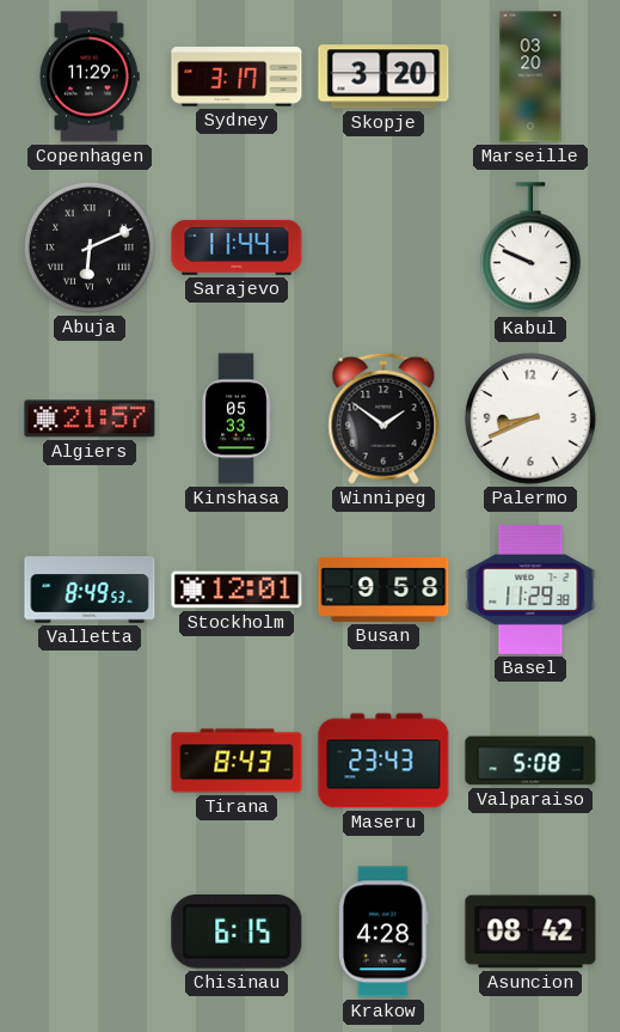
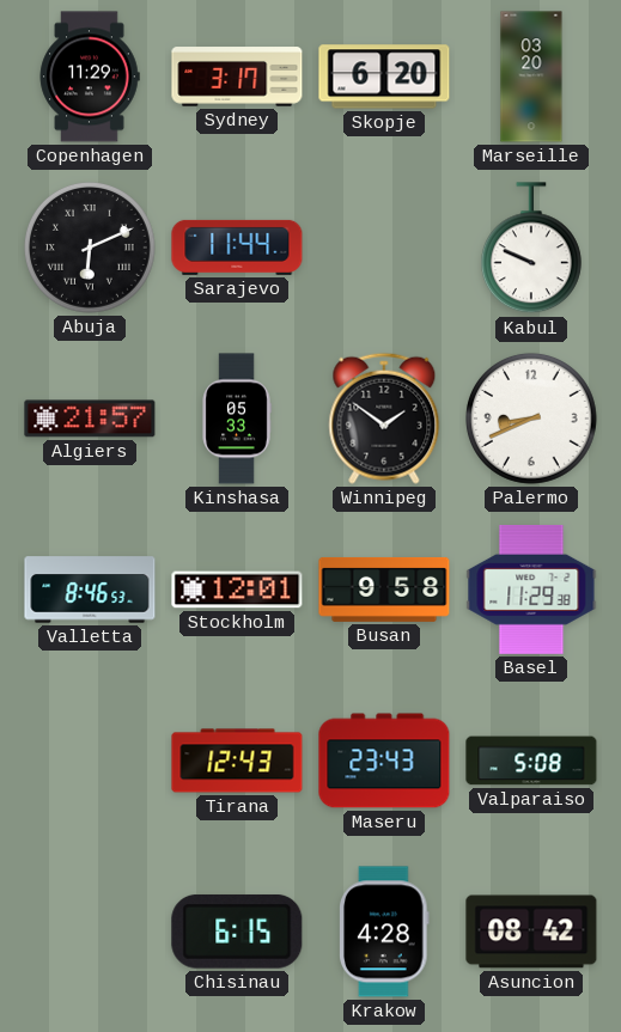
Skopje: 3:20 -> 6:20 (384, 77)
Valletta: 8:49 -> 8:46 (90, 590)
Tirana: 8:43 -> 12:43 (237, 761)
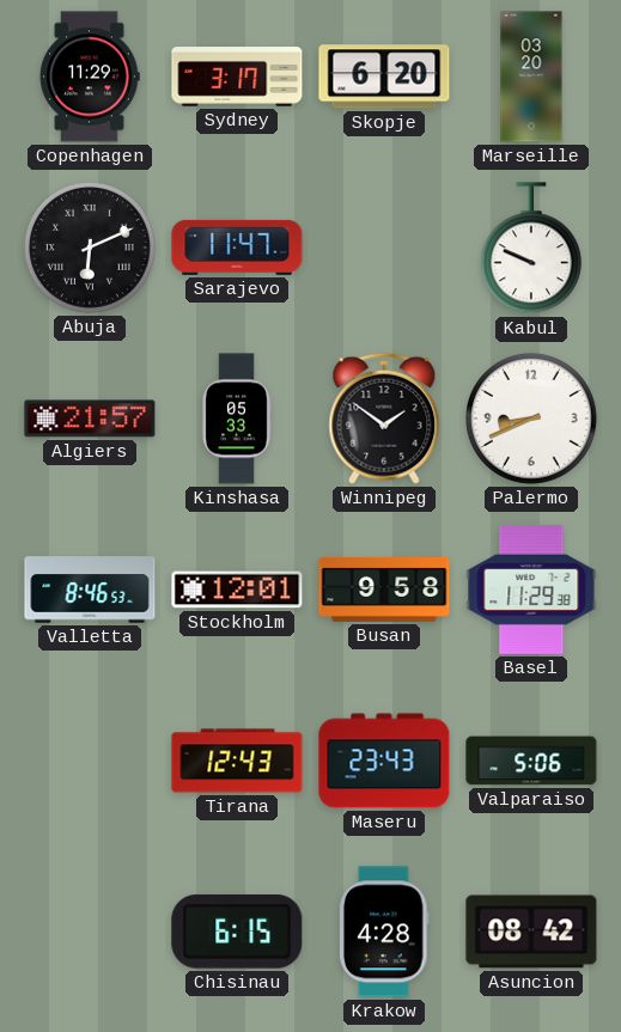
Sarajevo: 11:44 -> 11:47 (237, 248)
Valparaiso: 5:08 -> 5:06 (531, 761)
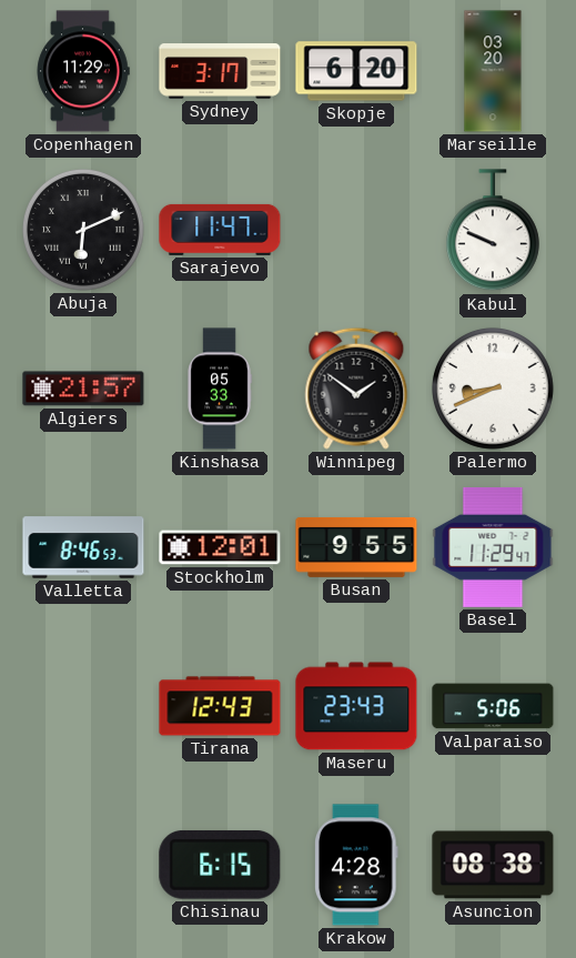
Busan: 9:58 -> 9:55 (356, 547)
Basel: 11:29:38 -> 11:29:47 (493, 547)
Asuncion: 08:42 -> 08:38 (493, 865)
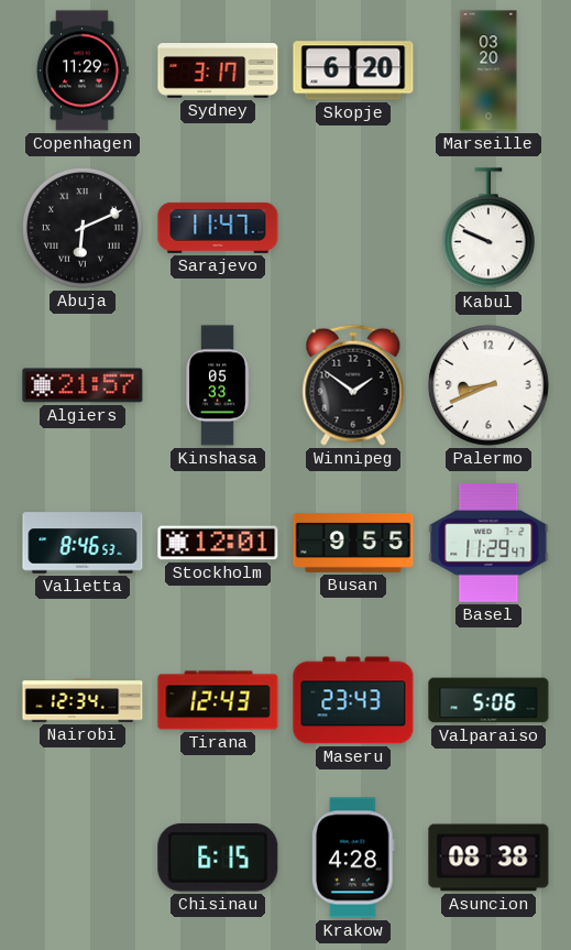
Nairobi: none -> 12:34 (83, 700)
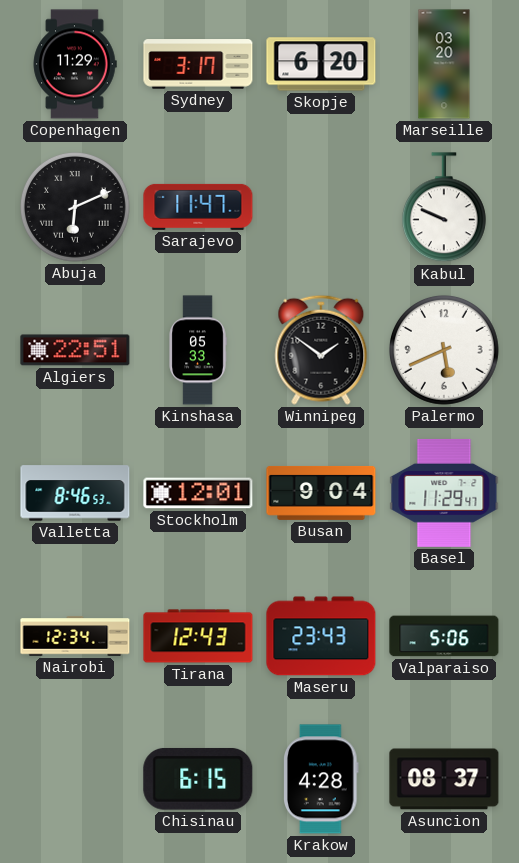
Algiers: 21:57 -> 22:51 (75, 350)
Palermo: 8:41 -> 5:41 (444, 350)
Busan: 9:55 -> 9:04 (321, 493)
Asuncion: 08:38 -> 08:37 (444, 779)
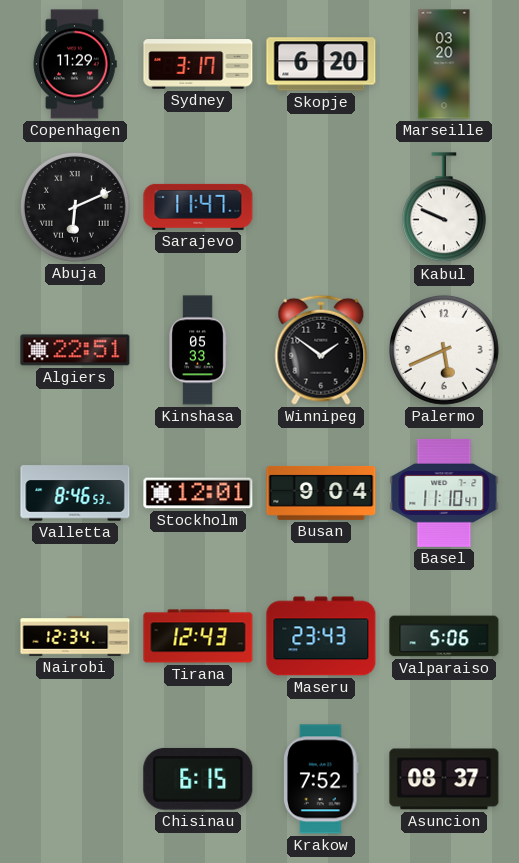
Basel: 11:29 -> 11:10 (444, 493)
Krakow: 4:28 -> 7:52 (322, 779)
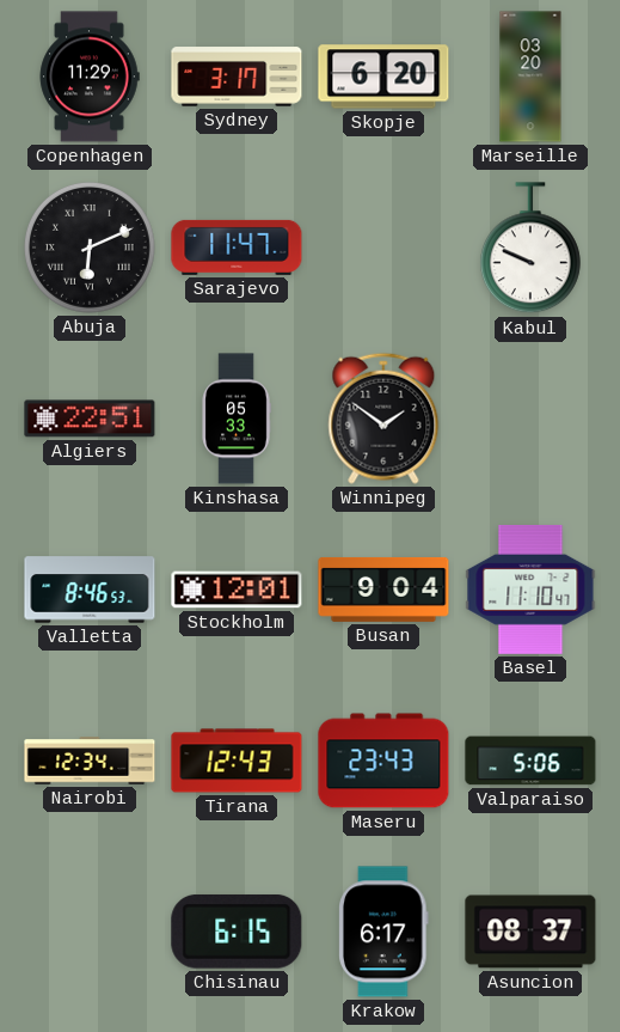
Palermo: 5:41 -> none (444, 350)
Krakow: 7:52 -> 6:17 (385, 932)
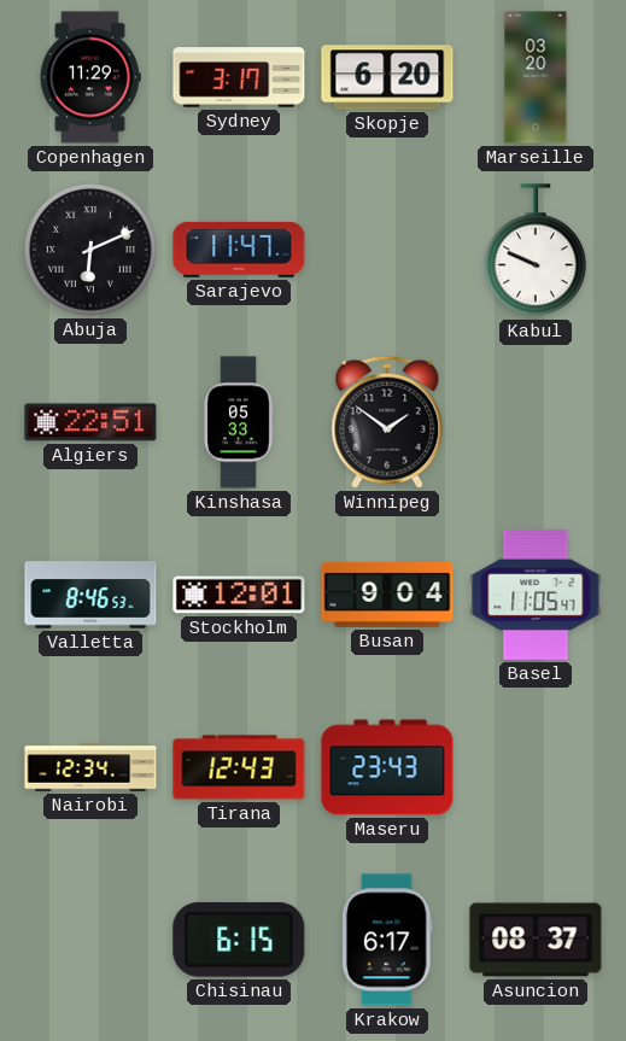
Basel: 11:10 -> 11:05 (536, 595)
Valparaiso: 5:06 -> none (530, 761)
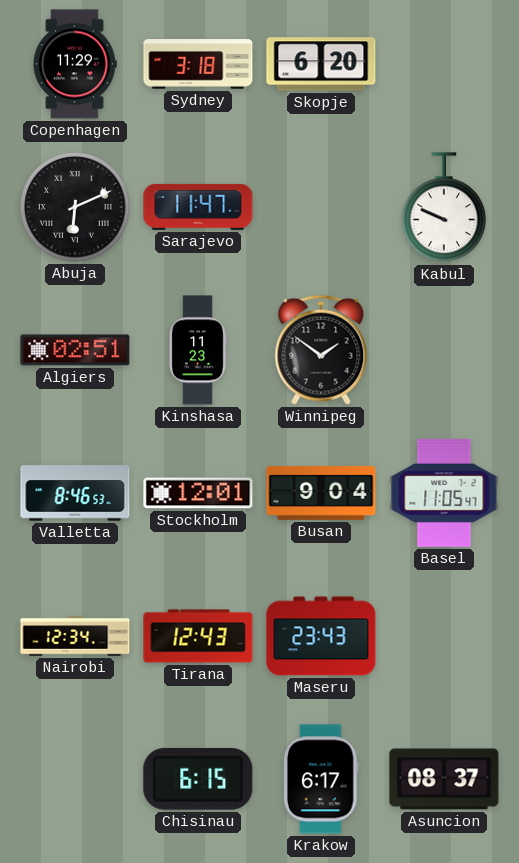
Sydney: 3:17 -> 3:18 (198, 64)
Marseille: 03:20 -> none (536, 77)
Algiers: 22:51 -> 02:51 (75, 350)
Kinshasa: 05:33 -> 11:23 (198, 350)
